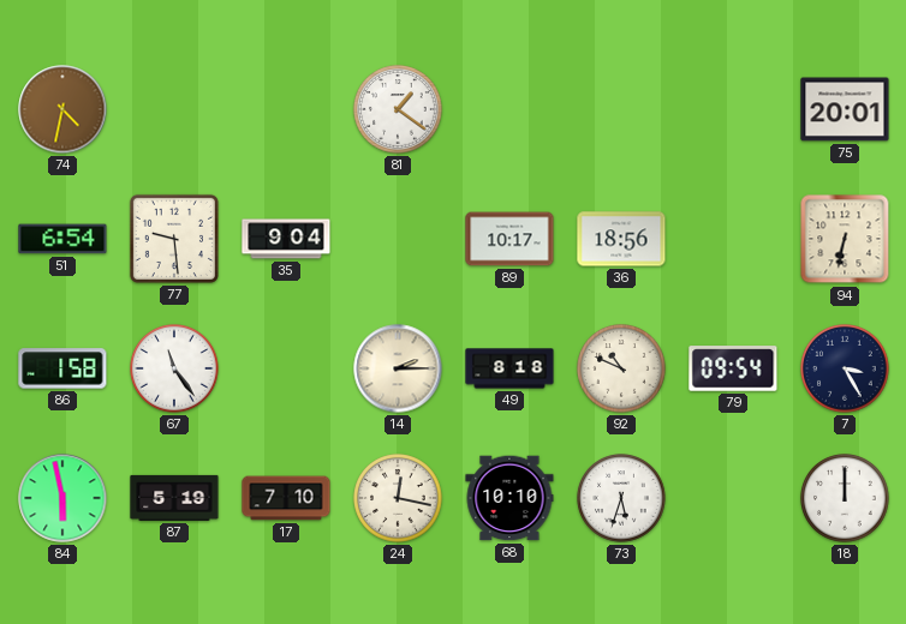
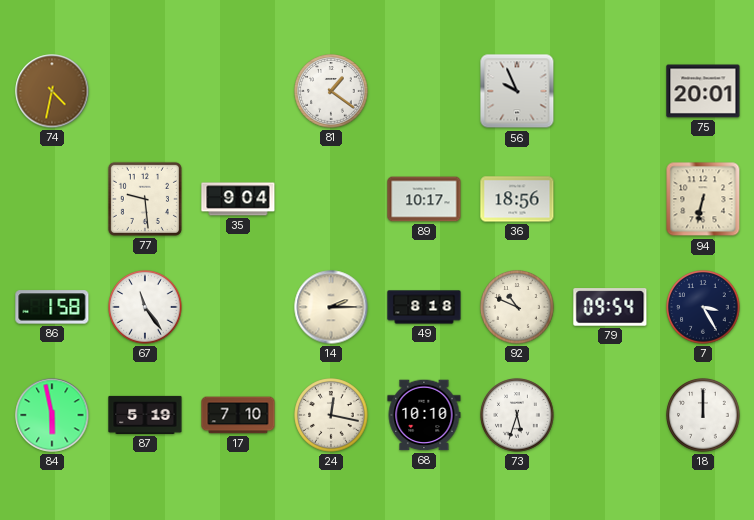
56: none -> 9:56 (517, 91)
51: 6:54 -> none (62, 239)
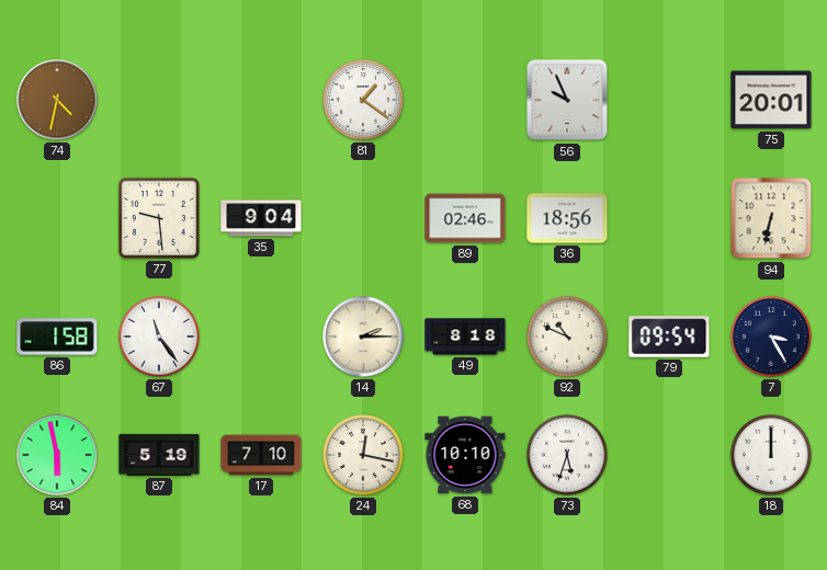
89: 10:17 -> 02:46 (465, 218)
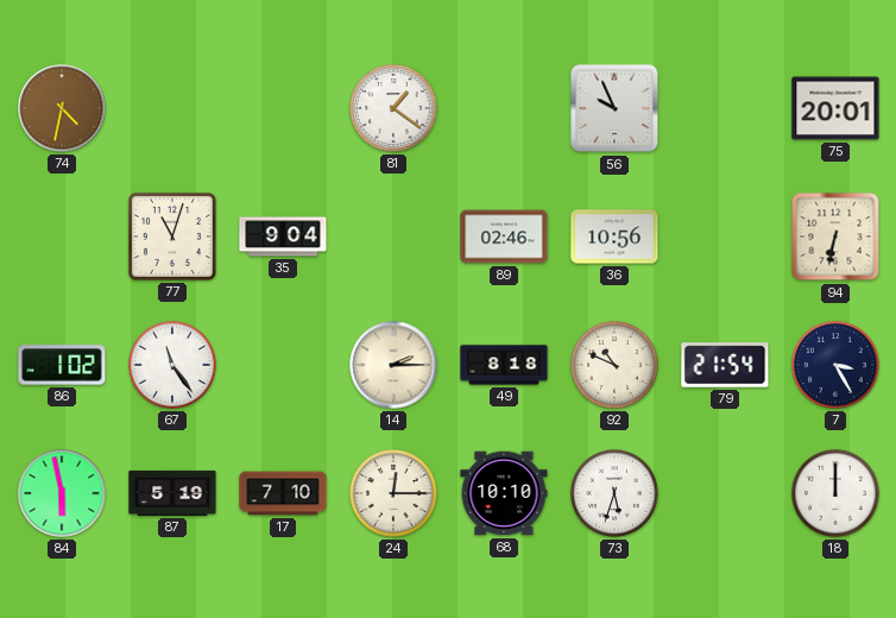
77: 9:29 -> 11:03 (172, 237)
36: 18:56 -> 10:56 (614, 237)
86: 1:58 -> 1:02 (62, 365)
79: 09:54 -> 21:54 (725, 365)
24: 12:17 -> 12:15 (393, 493)
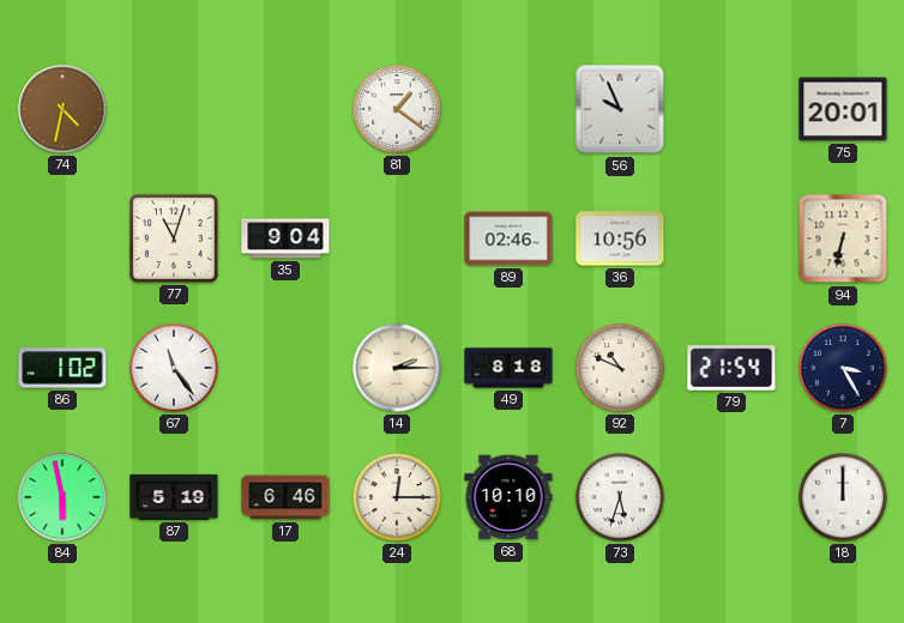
17: 7:10 -> 6:46 (285, 497)
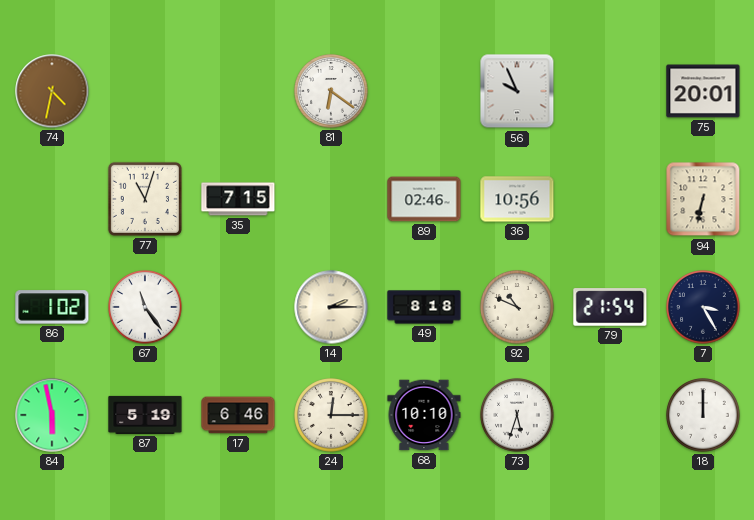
81: 1:21 -> 6:21 (331, 91)
35: 9:04 -> 7:15 (238, 199)
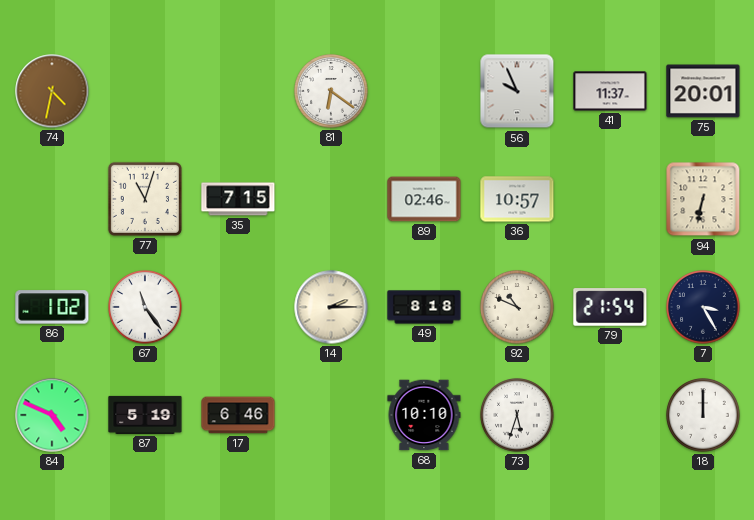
41: none -> 11:37 (610, 91)
36: 10:56 -> 10:57 (517, 199)
84: 5:58 -> 4:49 (52, 415)
24: 12:15 -> none (331, 415)
